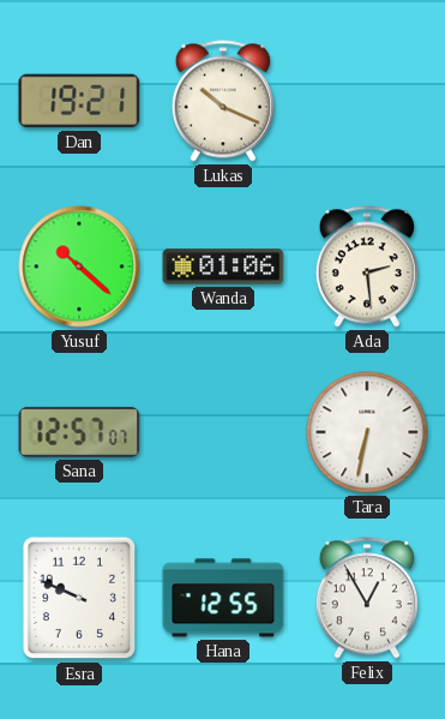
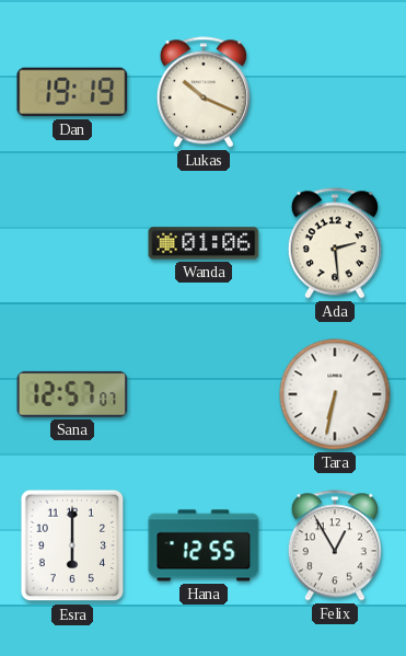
Dan: 19:21 -> 19:19 (72, 92)
Yusuf: 10:22 -> none (79, 266)
Esra: 9:49 -> 6:00 (72, 545)
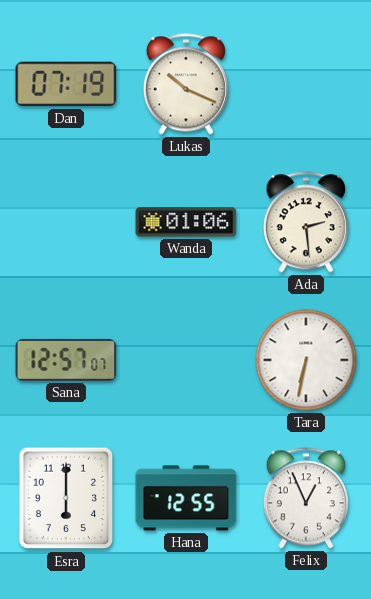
Dan: 19:19 -> 07:19 (66, 84)
Felix: 12:55 -> 12:56 (306, 498)
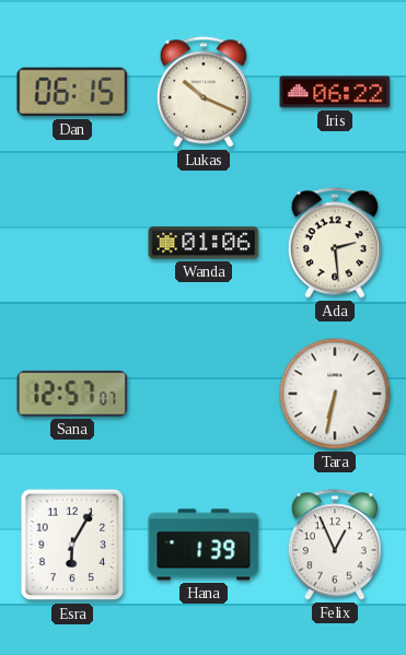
Dan: 07:19 -> 06:15 (72, 92)
Iris: none -> 06:22 (335, 92)
Esra: 6:00 -> 6:05 (72, 545)
Hana: 12:55 -> 1:39 (204, 545)
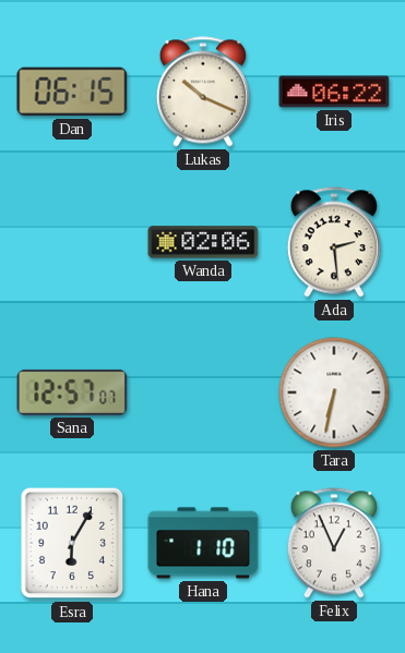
Wanda: 01:06 -> 02:06 (203, 242)
Hana: 1:39 -> 1:10 (203, 543)
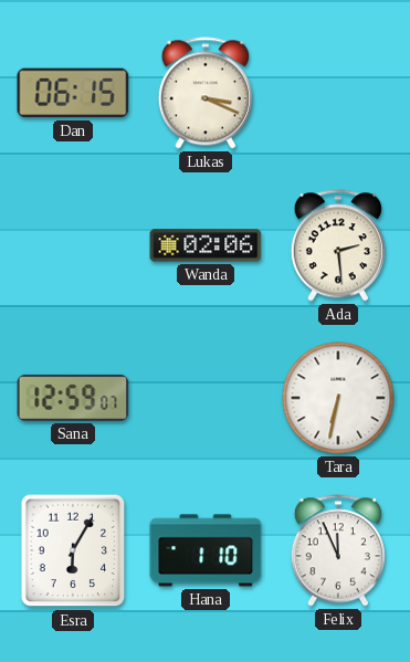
Lukas: 10:19 -> 3:19 (206, 93)
Iris: 06:22 -> none (334, 92)
Sana: 12:57 -> 12:59 (73, 398)
Felix: 12:56 -> 11:56 (338, 550)
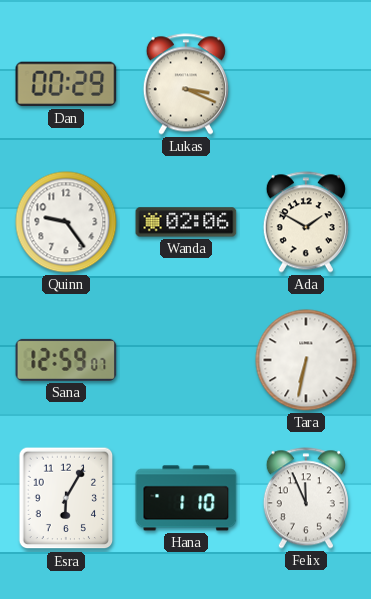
Dan: 06:15 -> 00:29 (66, 84)
Quinn: none -> 9:24 (66, 222)
Ada: 2:29 -> 1:50 (306, 222)
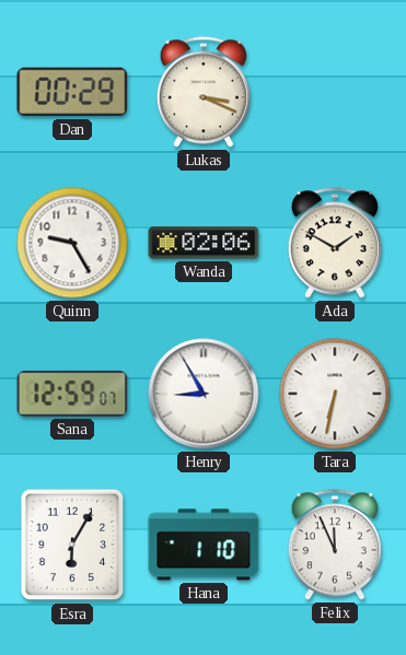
Quinn: 9:24 -> 9:25 (72, 243)
Henry: none -> 8:55 (204, 394)
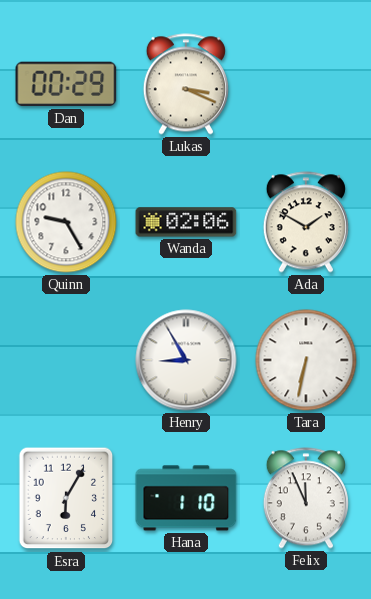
Sana: 12:59 -> none (72, 394)
